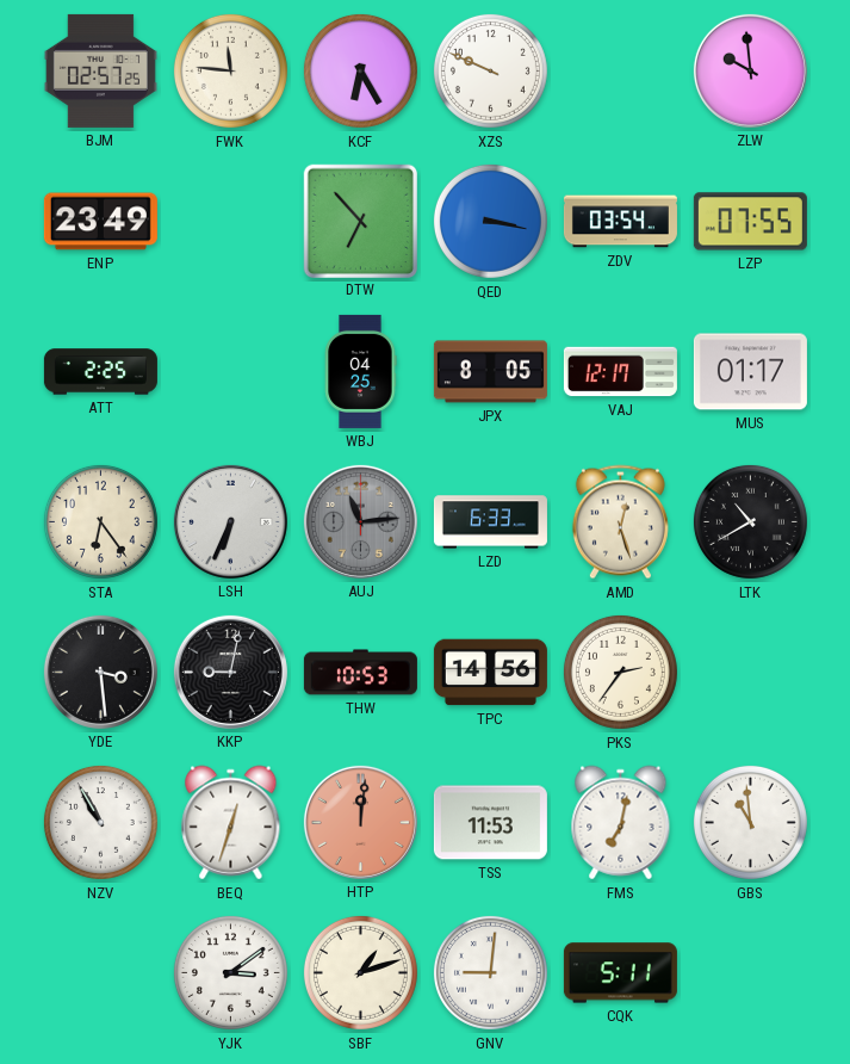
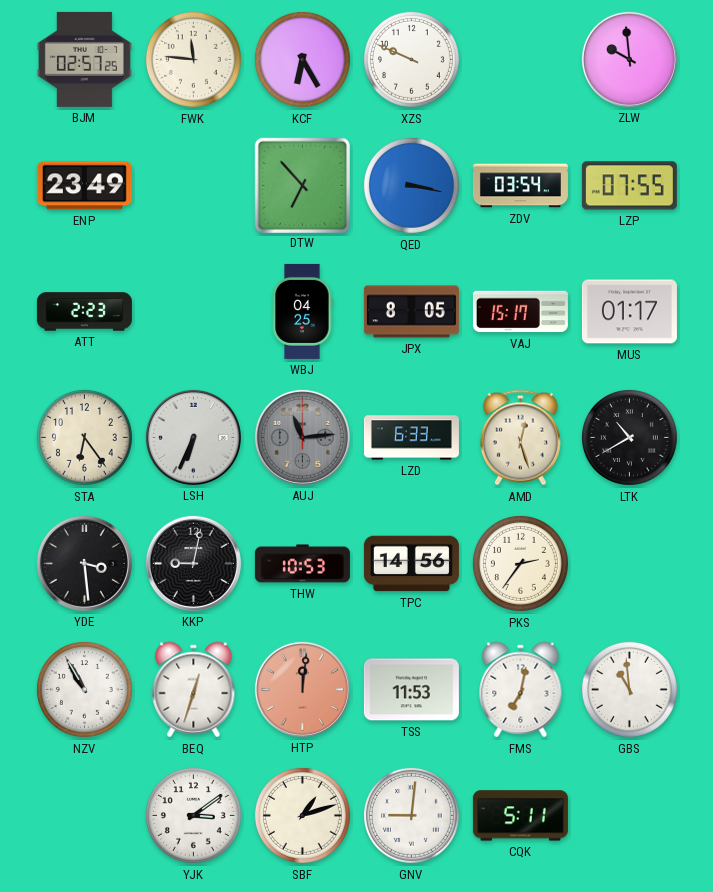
ATT: 2:25 -> 2:23 (84, 312)
VAJ: 12:17 -> 15:17 (520, 312)
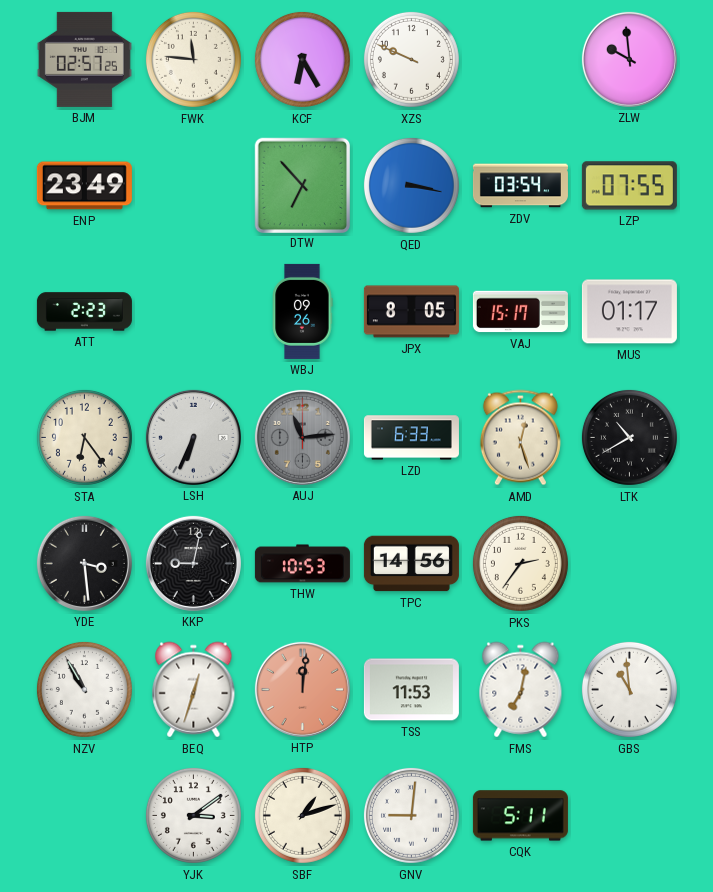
WBJ: 04:25 -> 09:26 (302, 311)
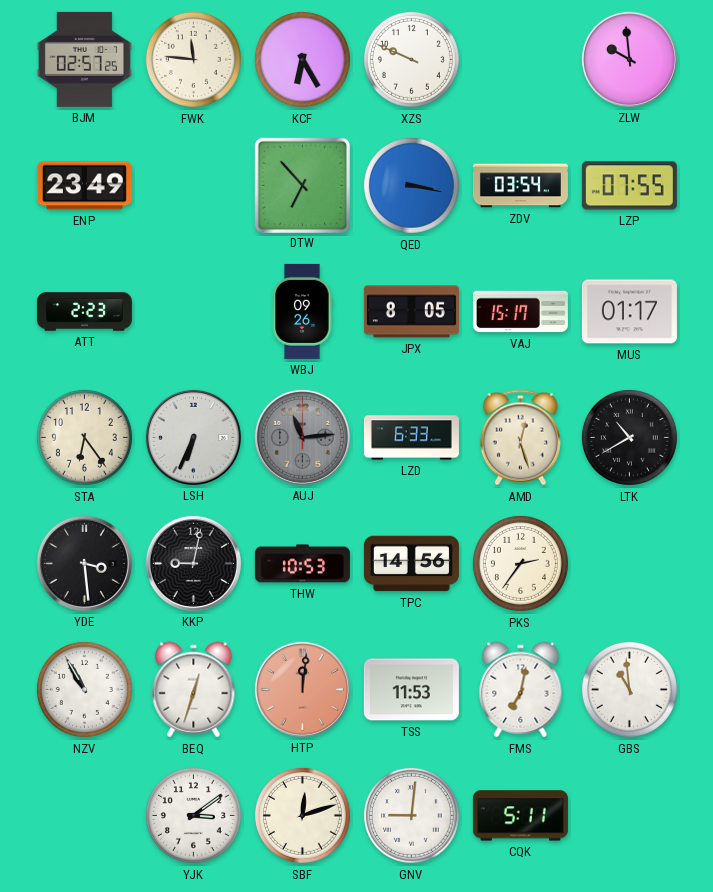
SBF: 1:12 -> 12:12 (302, 815)
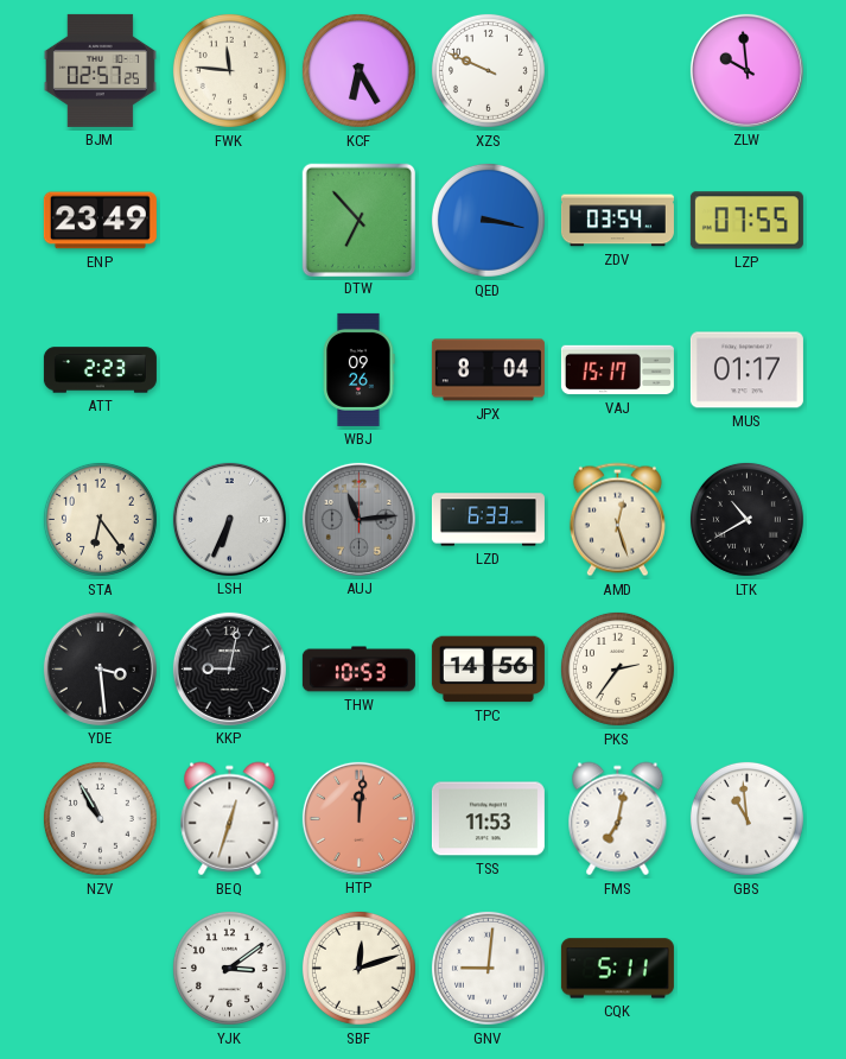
JPX: 8:05 -> 8:04 (488, 370)
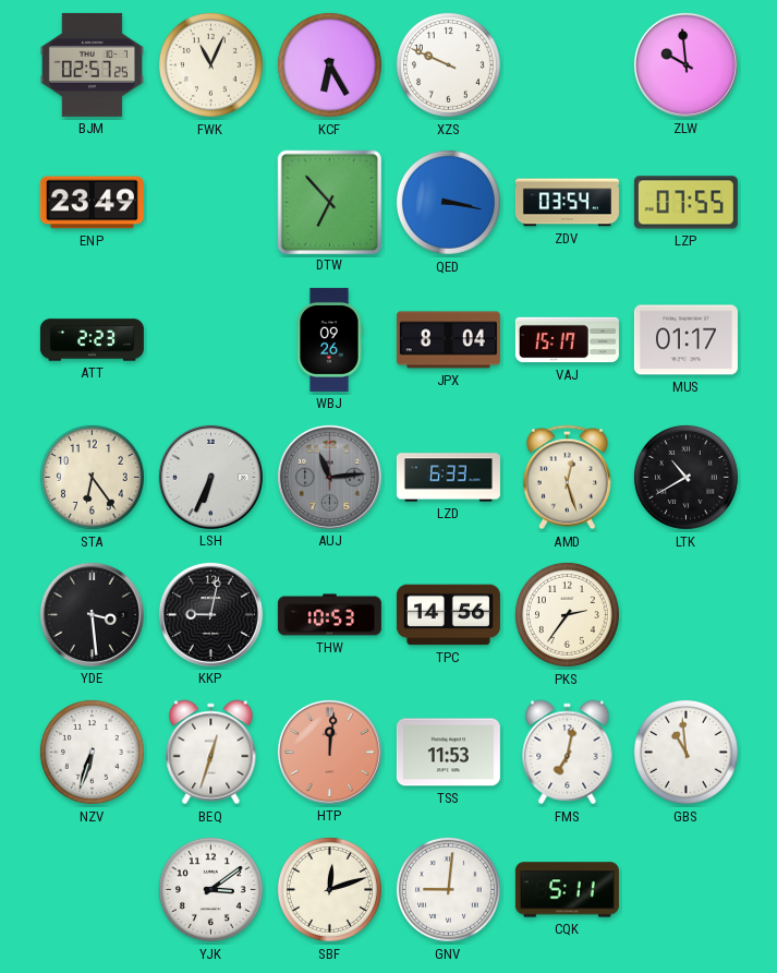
FWK: 11:46 -> 11:04 (210, 64)
NZV: 10:55 -> 6:33 (92, 752)
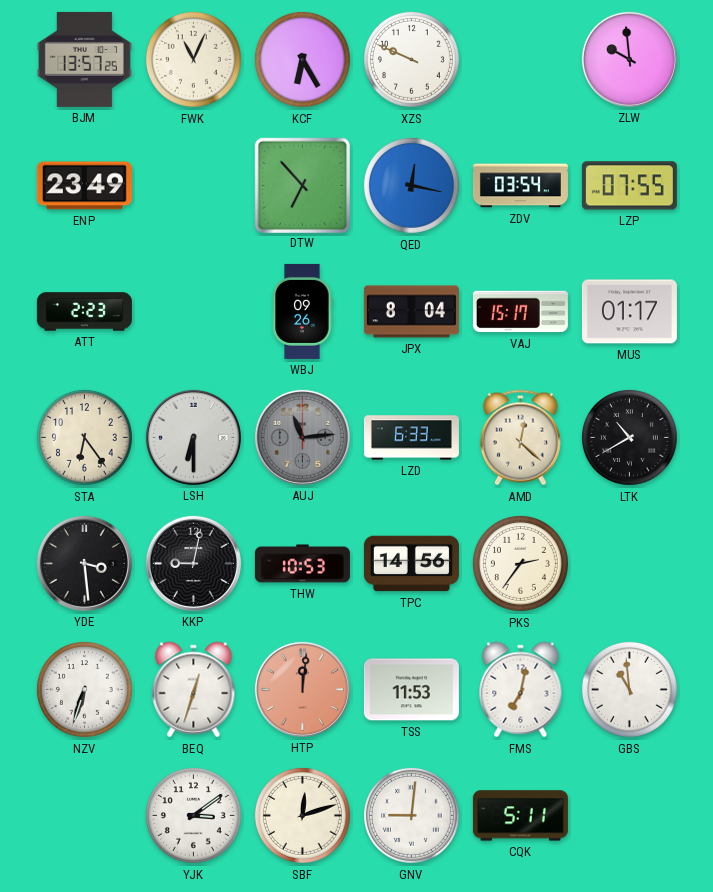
BJM: 02:57 -> 13:57 (84, 59)
QED: 3:17 -> 12:17 (411, 185)
LSH: 6:34 -> 6:30 (193, 437)
AMD: 12:27 -> 12:22 (520, 438)
